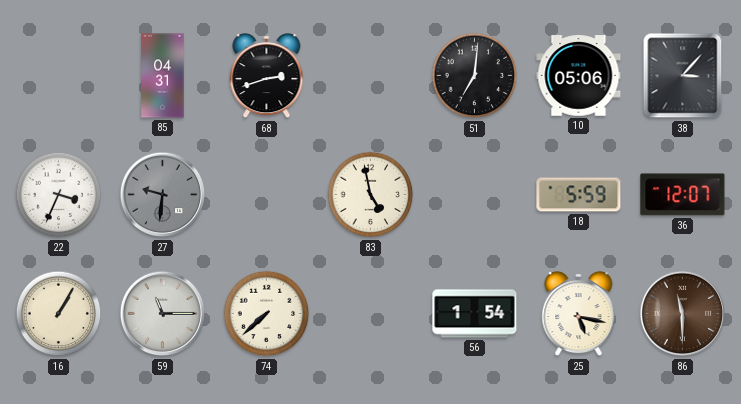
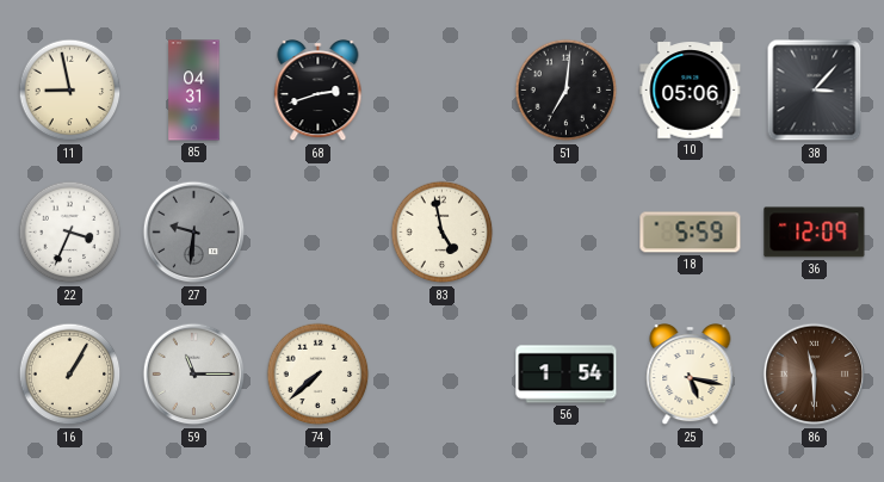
11: none -> 8:58 (70, 91)
36: 12:07 -> 12:09 (815, 233)
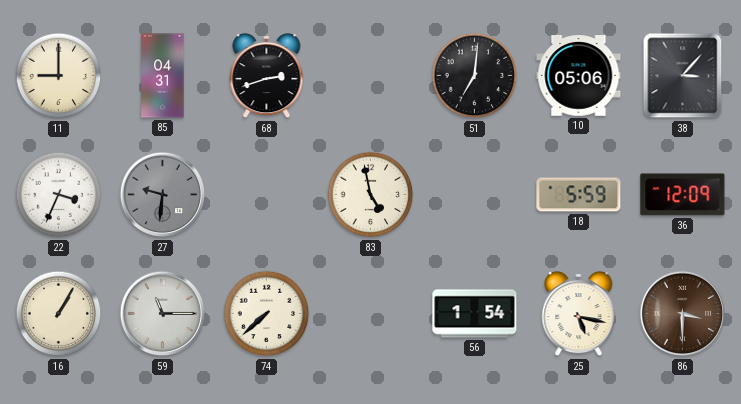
11: 8:58 -> 9:00 (59, 76)
86: 11:30 -> 3:30 (683, 314)
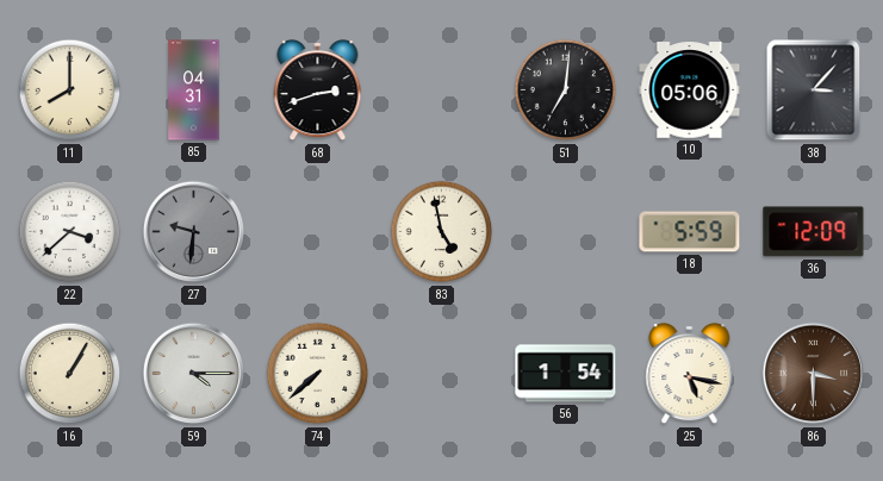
11: 9:00 -> 8:00 (70, 90)
22: 3:34 -> 3:38 (70, 232)
59: 11:15 -> 4:15 (194, 374)
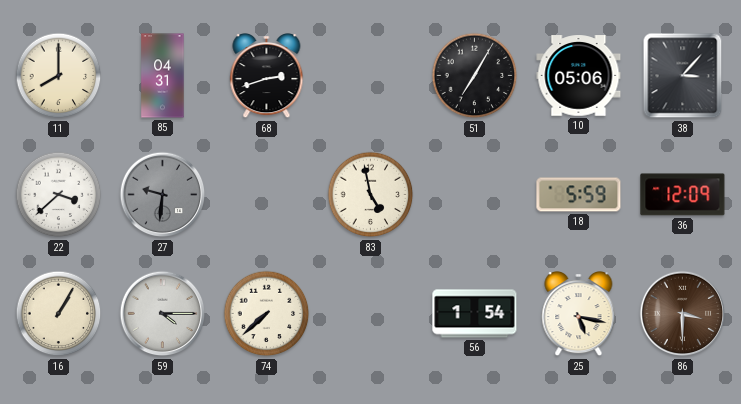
51: 7:01 -> 7:05 (475, 76)
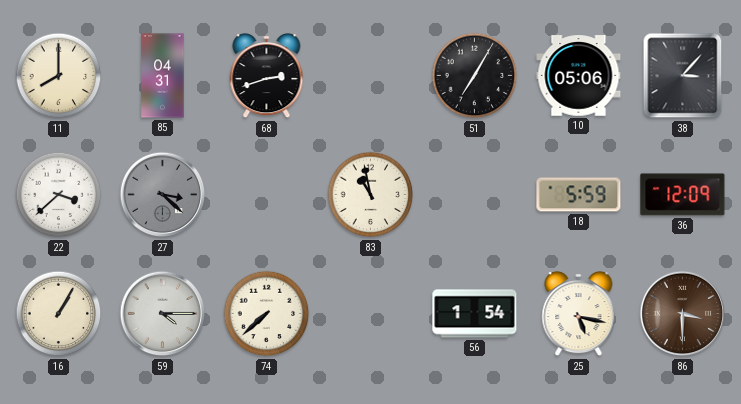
27: 9:31 -> 3:22 (163, 195)
83: 4:58 -> 10:58 (371, 195)
